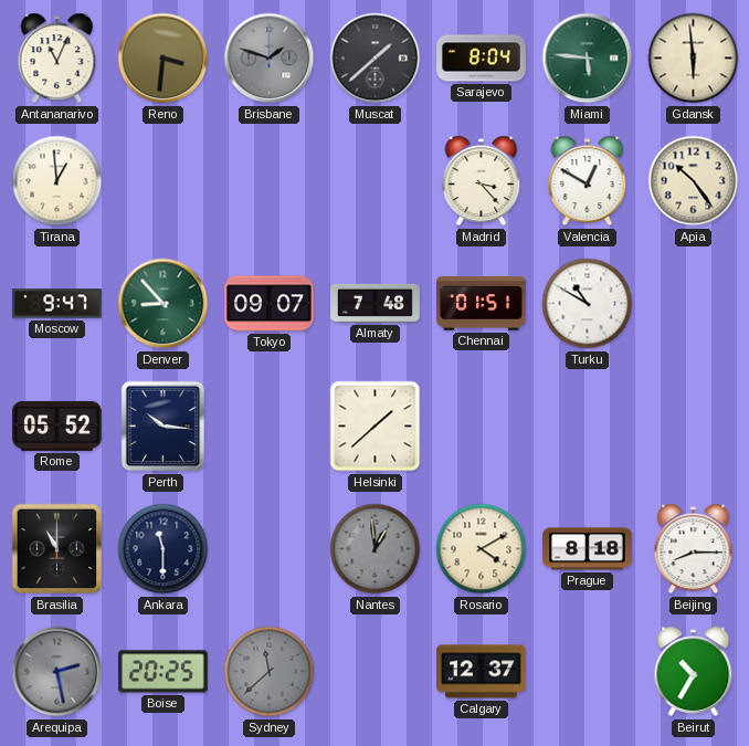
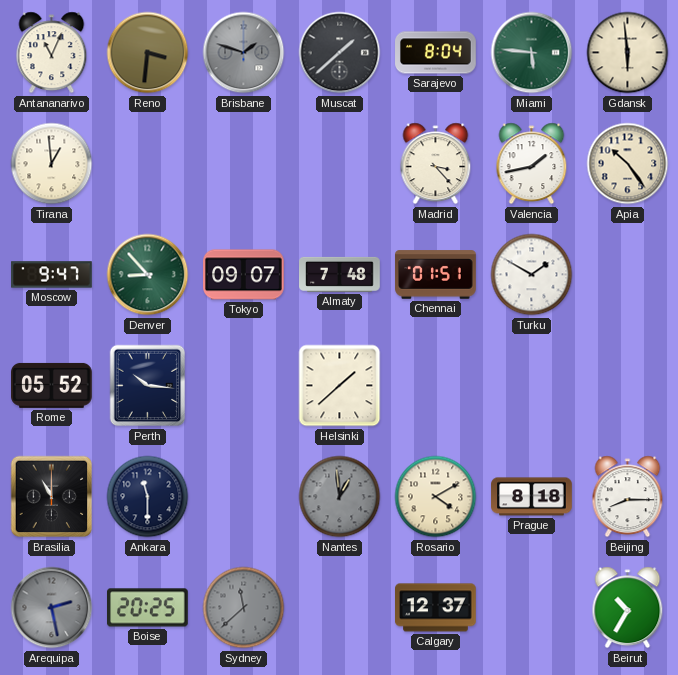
Valencia: 12:50 -> 1:43 (532, 164)
Turku: 10:50 -> 1:50 (532, 275)
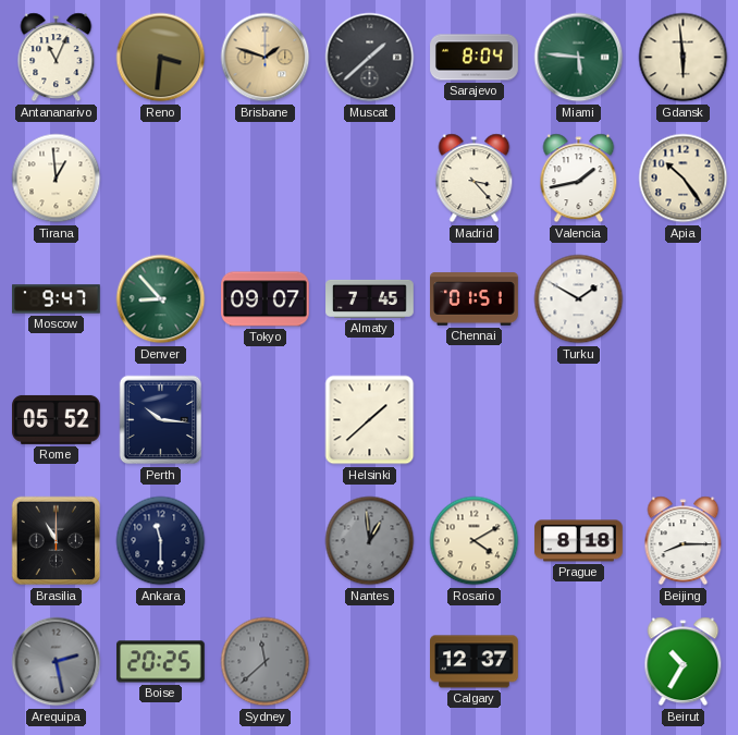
Brisbane dial: grey -> champagne (266, 58)
Almaty: 7:48 -> 7:45 (370, 298)
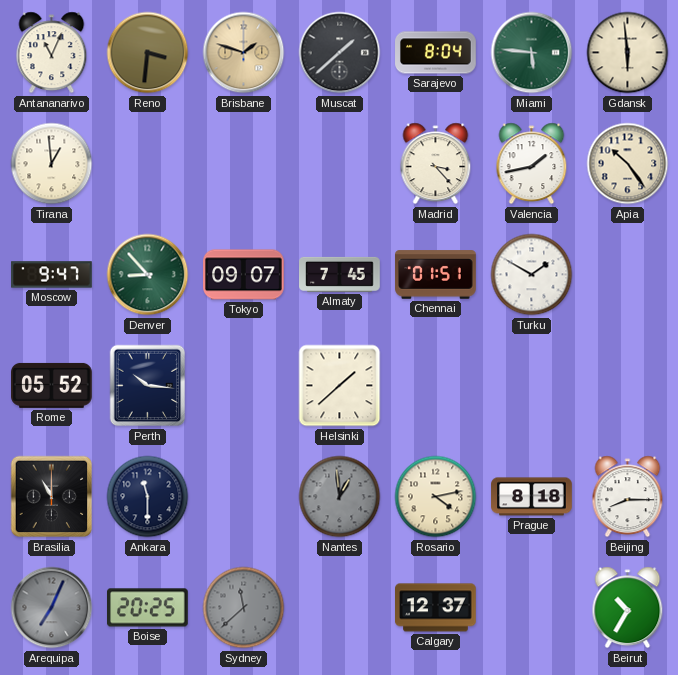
Rosario: 4:10 -> 4:13 (436, 497)
Arequipa: 2:28 -> 7:04 (52, 608)
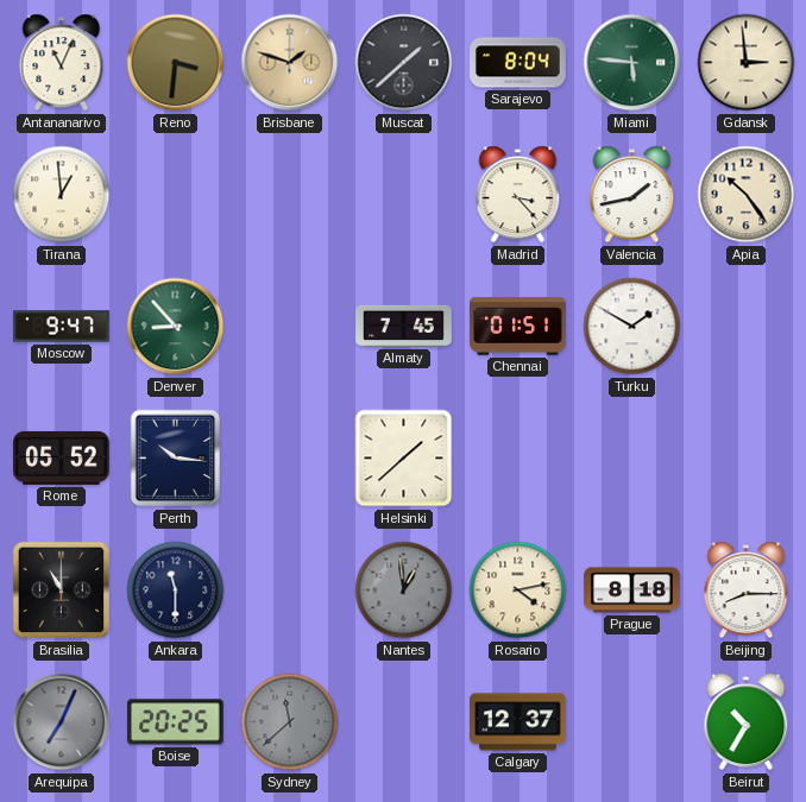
Gdansk: 5:59 -> 2:59 (747, 63)
Tokyo: 09:07 -> none (244, 275)
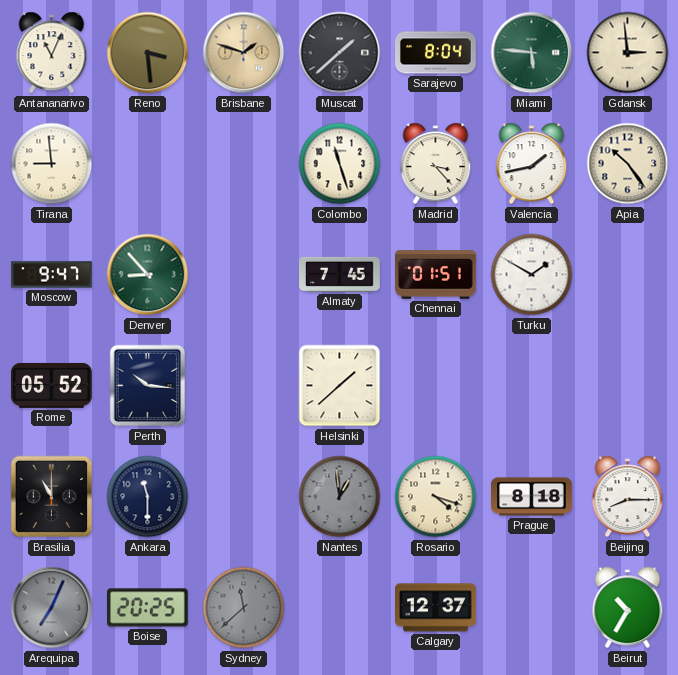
Reno: 3:31 -> 3:29 (148, 53)
Tirana: 12:59 -> 8:59 (52, 164)
Colombo: none -> 11:27 (340, 164)
Rosario: 4:13 -> 4:18 (436, 497)
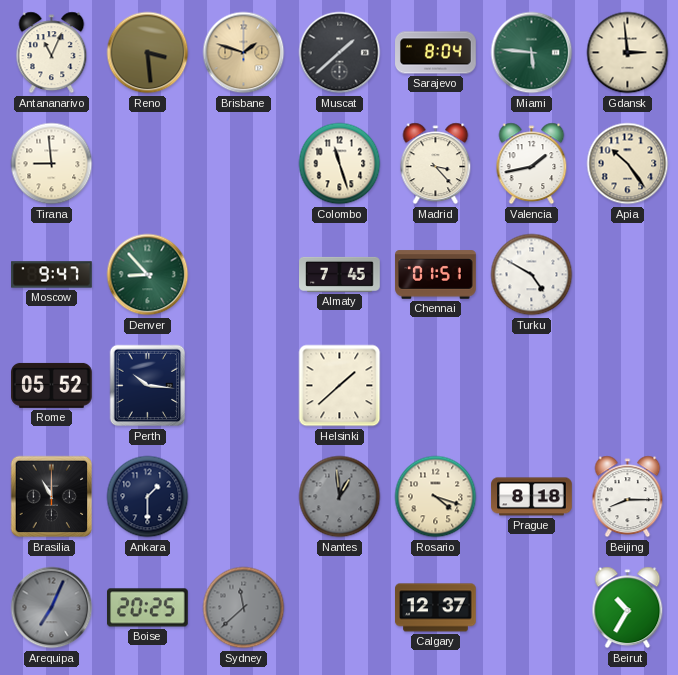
Turku: 1:50 -> 4:50 (532, 275)
Ankara: 11:30 -> 1:30 (148, 497)
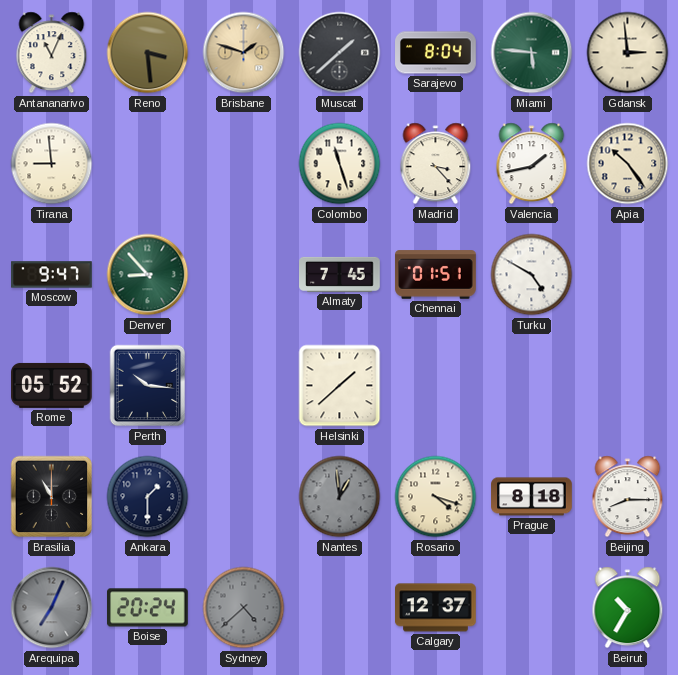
Boise: 20:25 -> 20:24 (148, 608)
Sydney: 11:38 -> 4:38 (244, 608)
